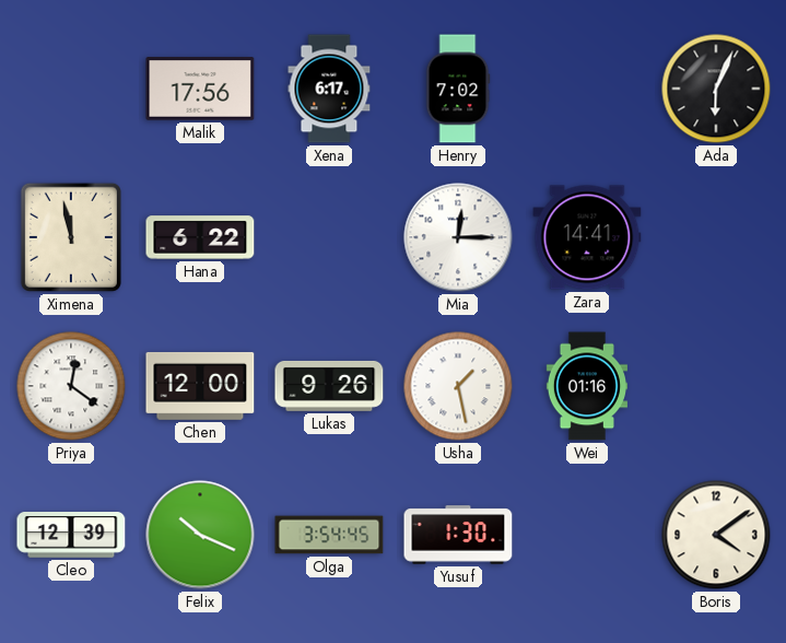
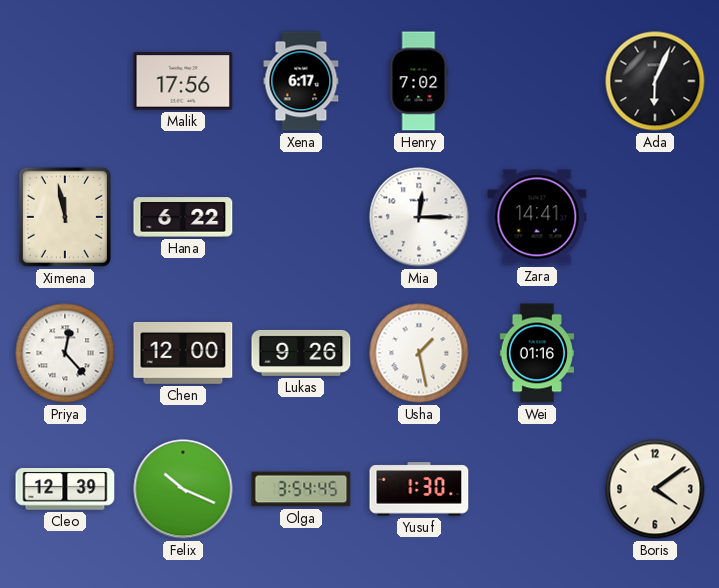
Priya: 12:21 -> 12:23 (65, 353)
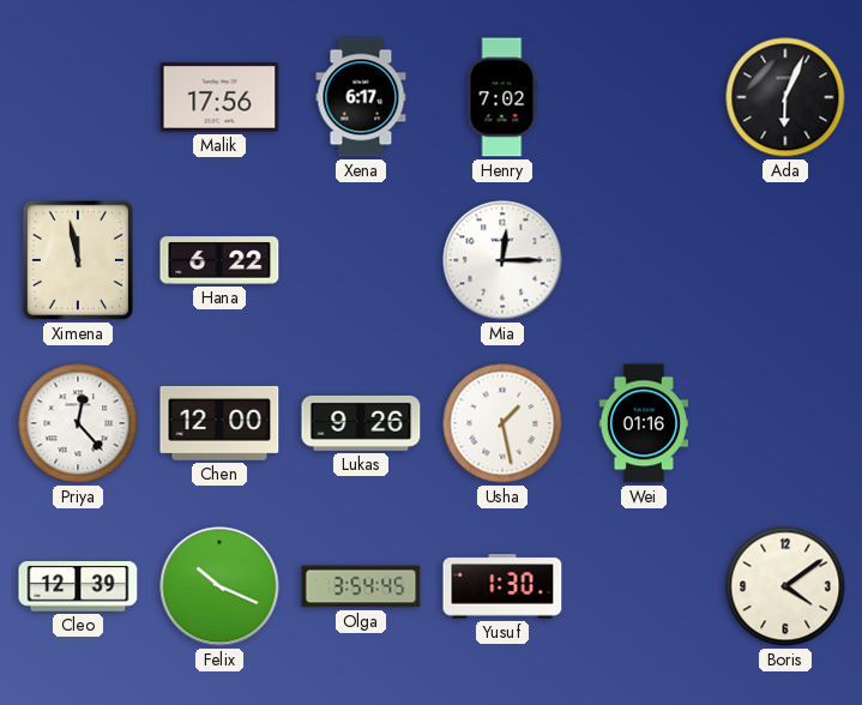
Zara: 14:41 -> none (537, 217)
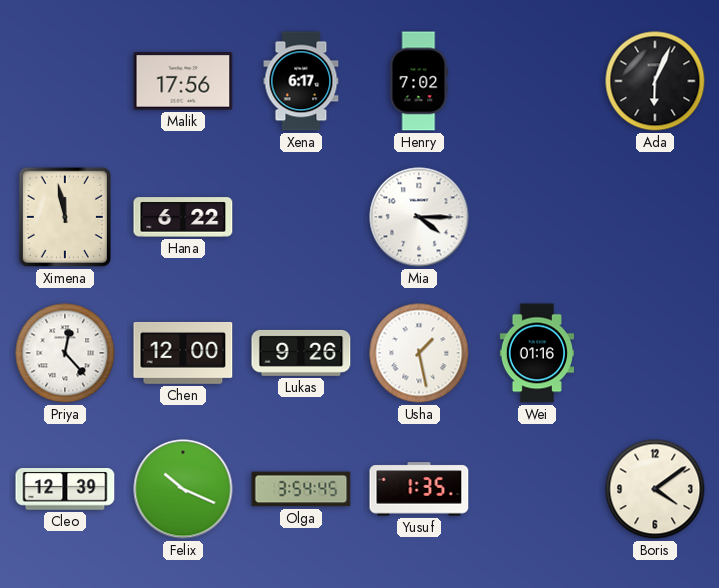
Mia: 12:15 -> 4:15 (419, 217)
Yusuf: 1:30 -> 1:35 (419, 489)
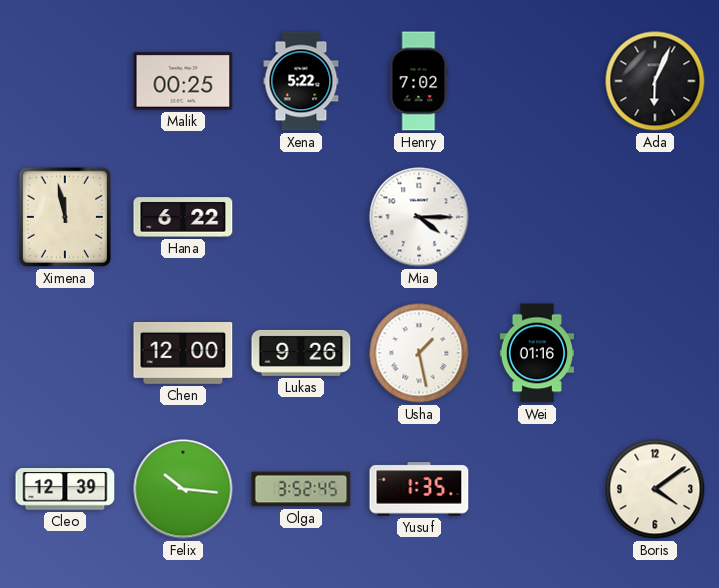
Malik: 17:56 -> 00:25 (183, 81)
Xena: 6:17 -> 5:22 (301, 81)
Priya: 12:23 -> none (65, 353)
Felix: 10:19 -> 10:16 (183, 489)
Olga: 3:54 -> 3:52 (301, 489)
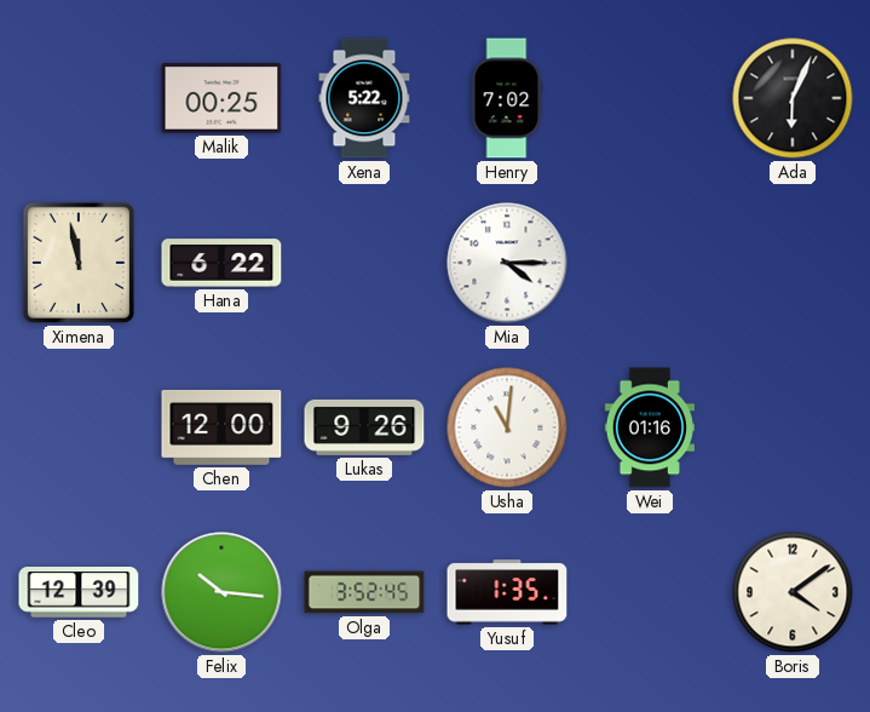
Usha: 1:28 -> 11:01 (507, 427)
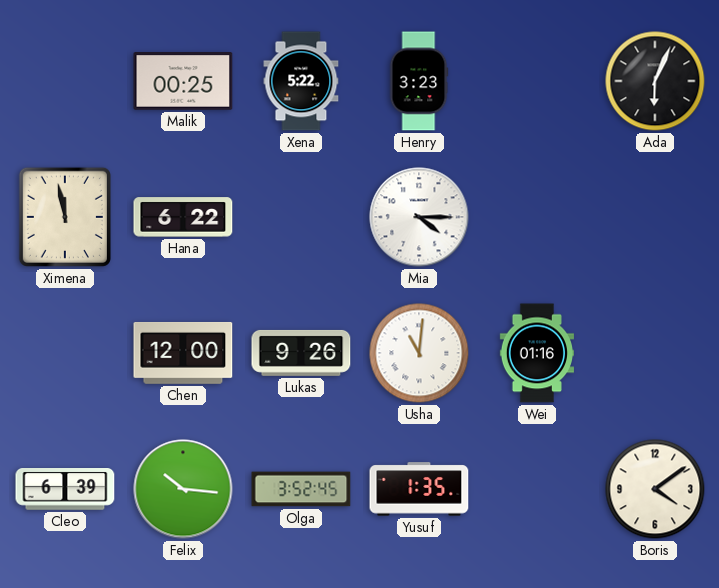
Henry: 7:02 -> 3:23 (419, 81)
Cleo: 12:39 -> 6:39 (65, 490)
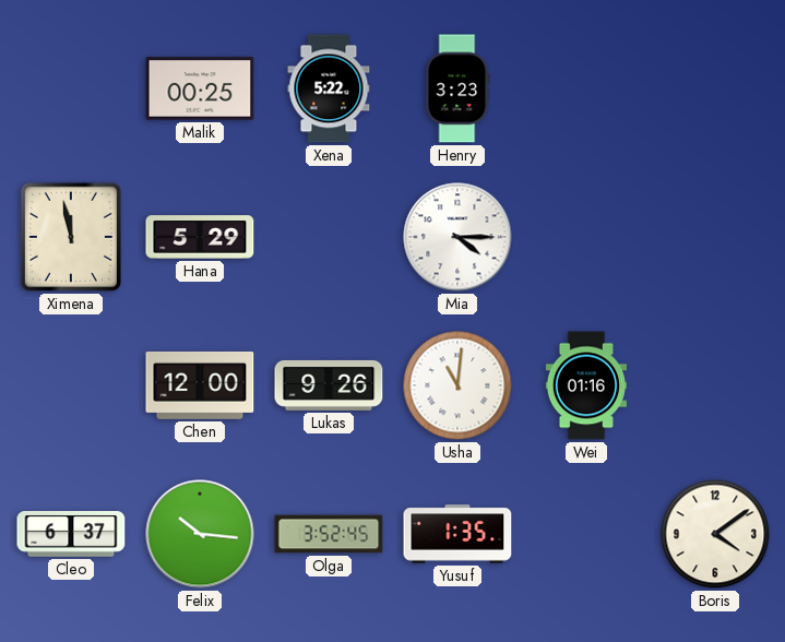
Ada: 6:04 -> none (655, 81)
Hana: 6:22 -> 5:29 (200, 237)
Cleo: 6:39 -> 6:37 (71, 535)
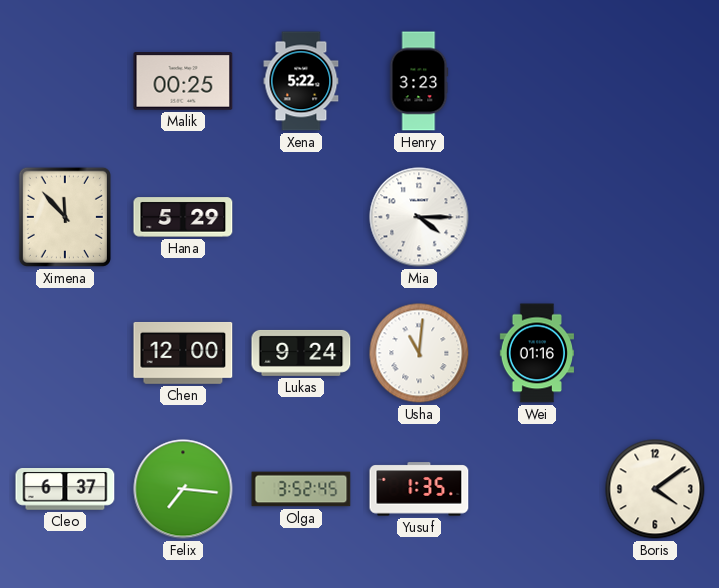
Ximena: 11:58 -> 11:53 (65, 217)
Lukas: 9:26 -> 9:24 (301, 353)
Felix: 10:16 -> 7:16 (183, 489)
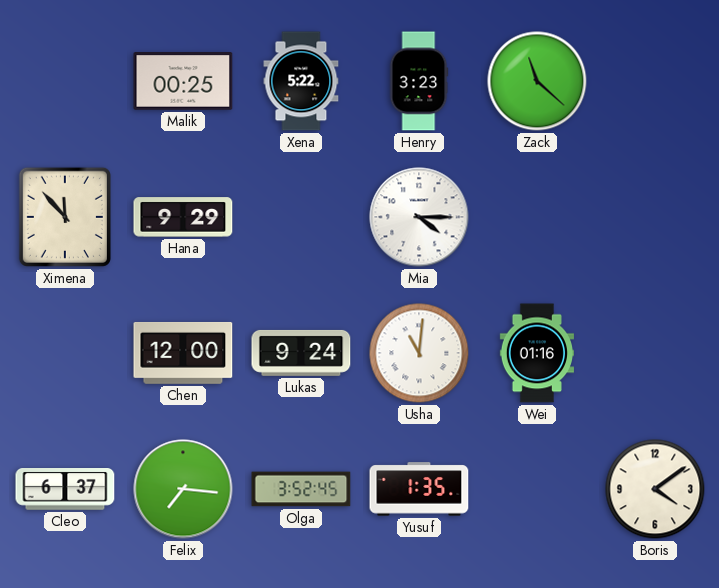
Zack: none -> 11:22 (537, 81)
Hana: 5:29 -> 9:29 (183, 217)
